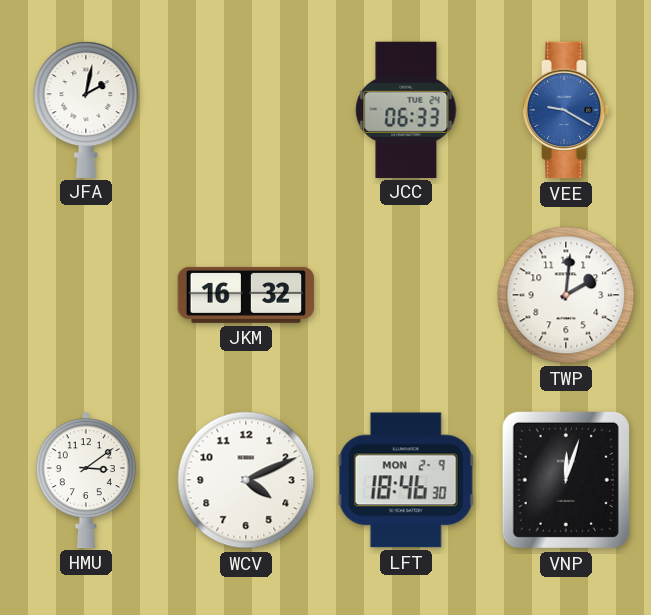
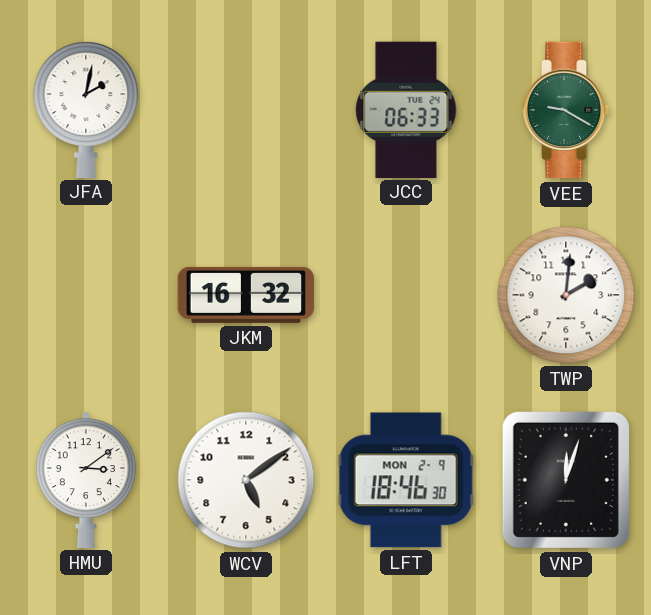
VEE dial: blue -> green (566, 110)
WCV: 4:11 -> 5:09 (246, 480)
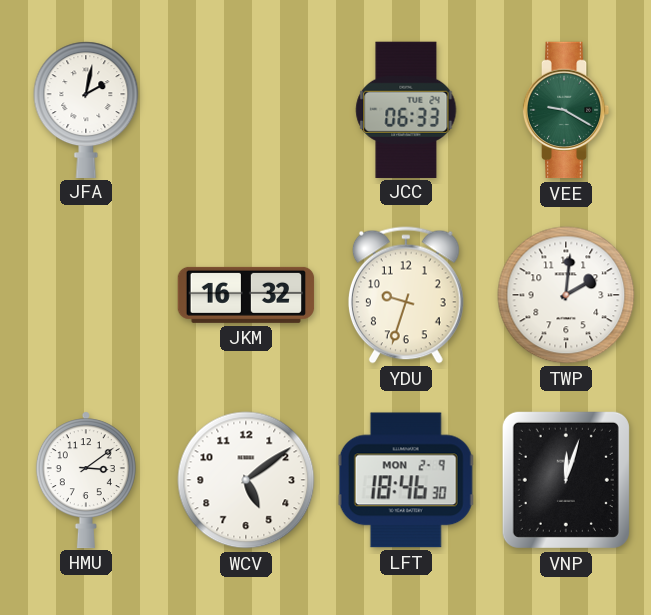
YDU: none -> 9:33 (406, 295)
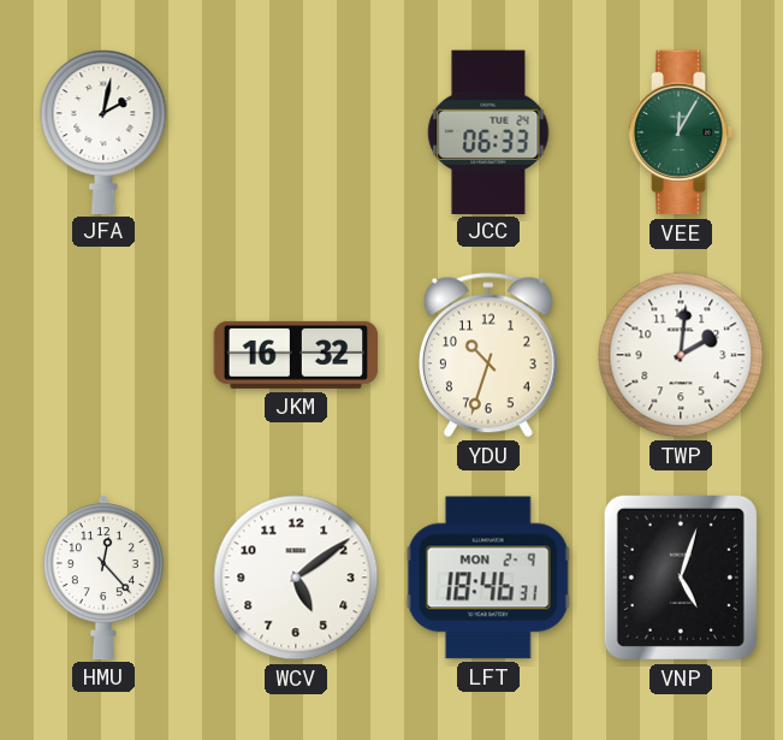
VEE: 9:20 -> 12:05 (681, 132)
YDU: 9:33 -> 10:33 (488, 355)
HMU: 3:09 -> 12:23 (103, 578)
LFT: 18:46:30 -> 18:46:31 (488, 578)
VNP: 12:03 -> 5:03 (681, 578)
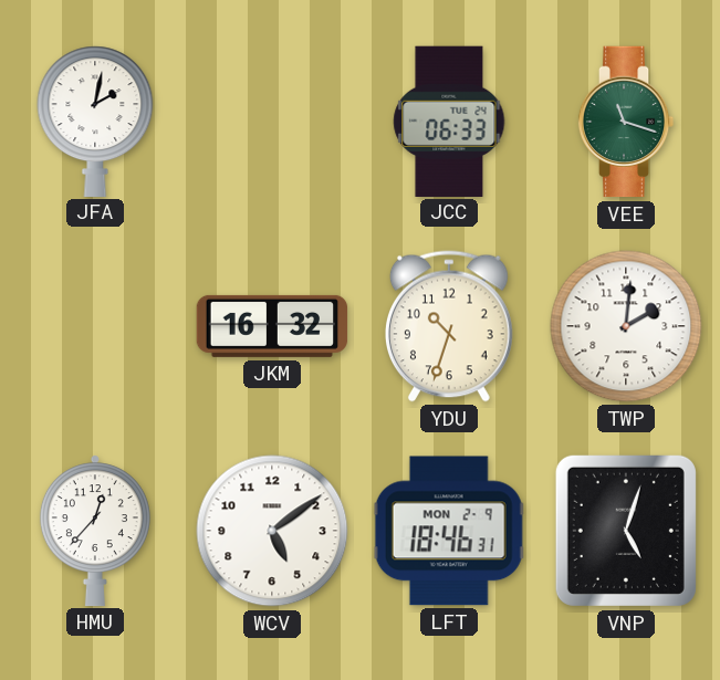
VEE: 12:05 -> 11:18 (626, 122)
HMU: 12:23 -> 12:37 (95, 531)
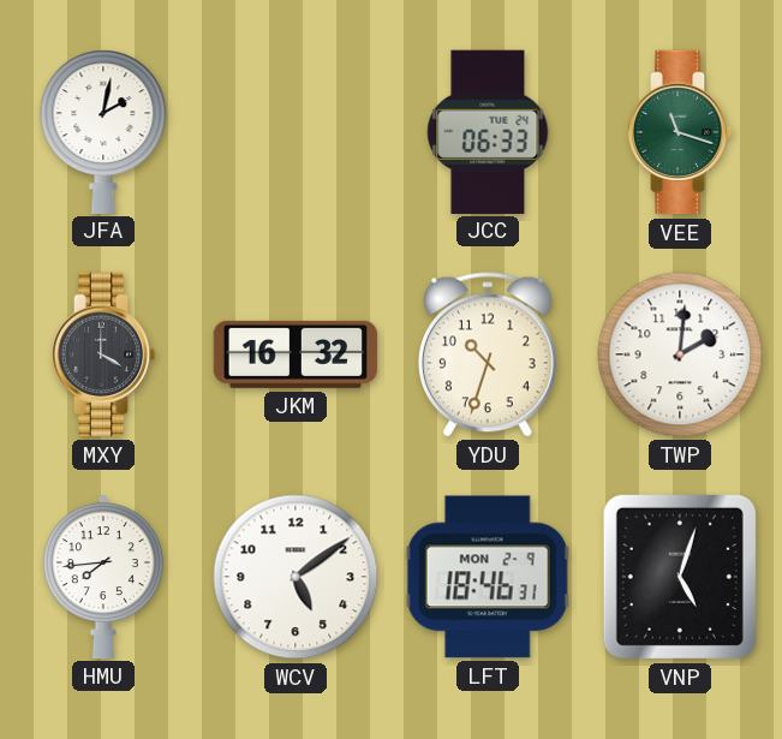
MXY: none -> 4:00 (103, 354)
HMU: 12:37 -> 7:44 (103, 577)
